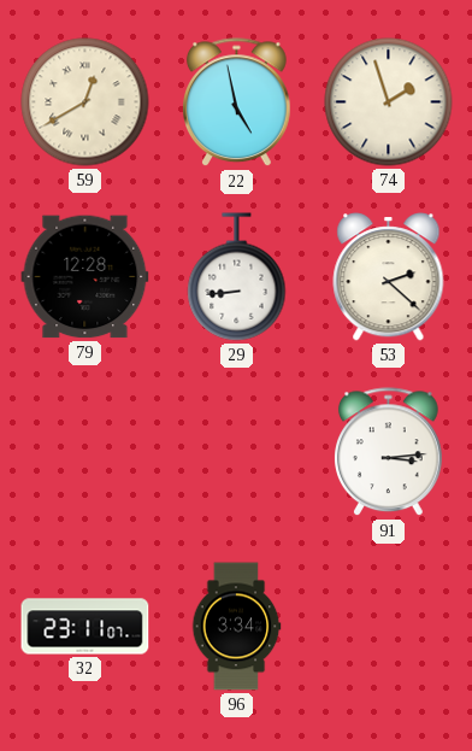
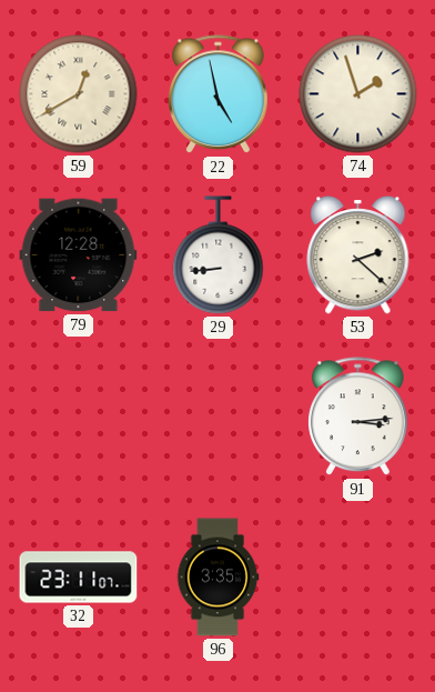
96: 3:34 -> 3:35 (217, 578)
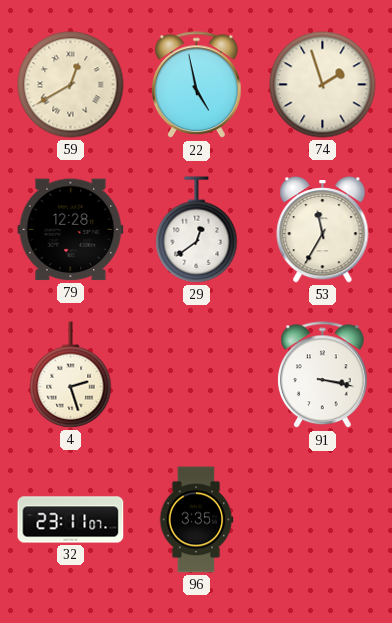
29: 8:44 -> 12:39 (197, 230)
53: 2:22 -> 11:35 (323, 230)
4: none -> 2:27 (71, 375)
91: 3:14 -> 3:17 (323, 375)
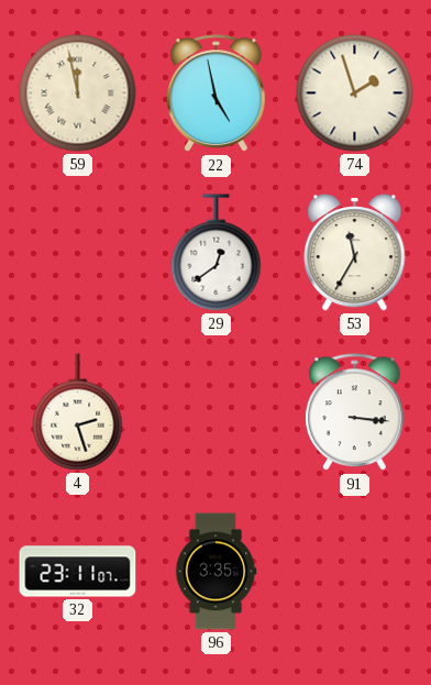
59: 12:40 -> 11:58 (78, 93)
79: 12:28 -> none (71, 230)
91: 3:17 -> 3:16 (355, 412)
